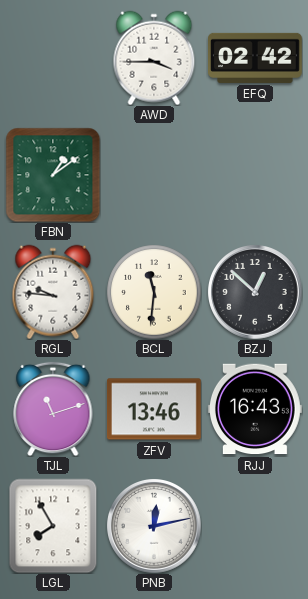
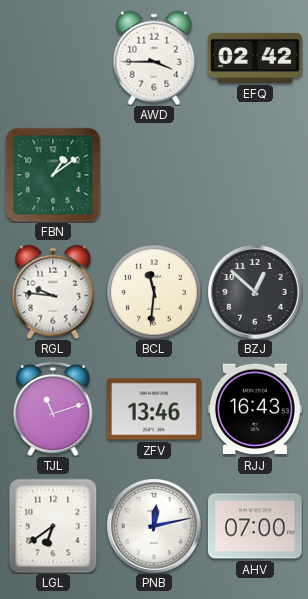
LGL: 7:55 -> 6:39 (53, 526)
AHV: none -> 07:00 (256, 526)
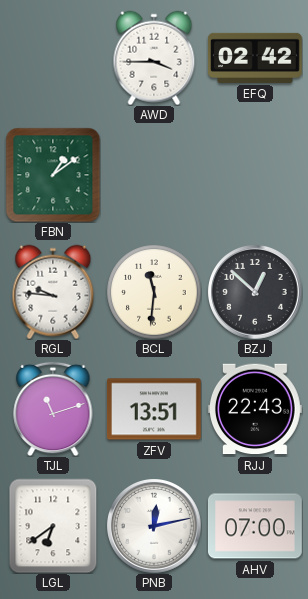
ZFV: 13:46 -> 13:51 (154, 409)
RJJ: 16:43 -> 22:43 (255, 409)
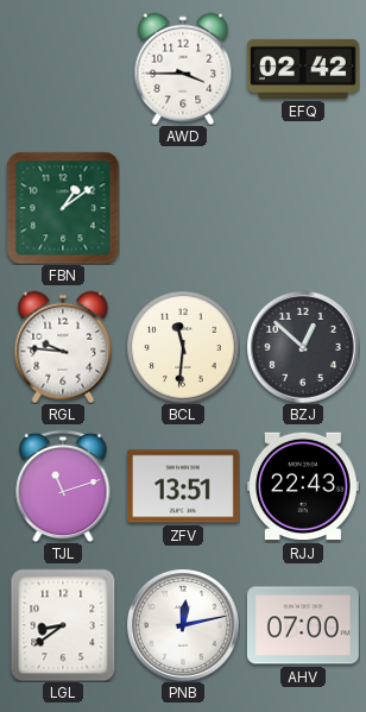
LGL: 6:39 -> 8:39 (63, 625)
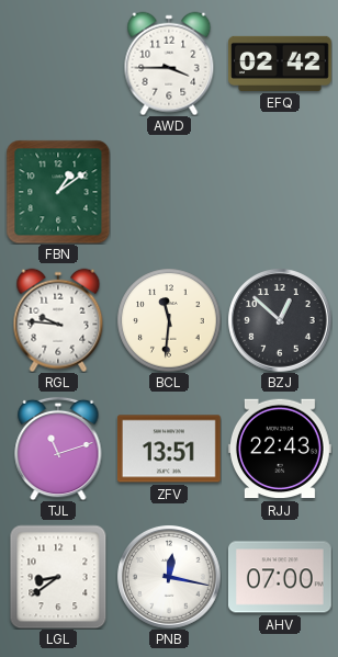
PNB: 12:13 -> 12:17 (169, 577)
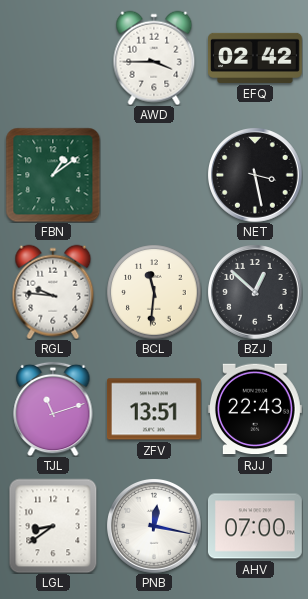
NET: none -> 3:28 (255, 175)
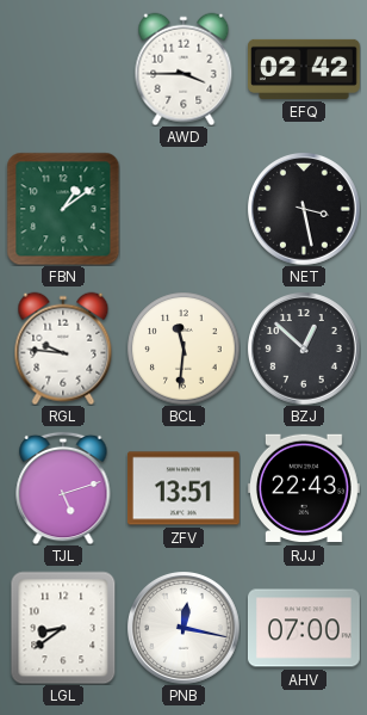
TJL: 11:12 -> 5:12 (63, 488)
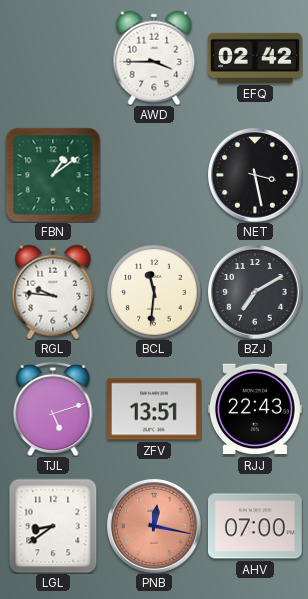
BZJ: 12:52 -> 7:10 (255, 292)
PNB dial: white -> salmon (154, 526)
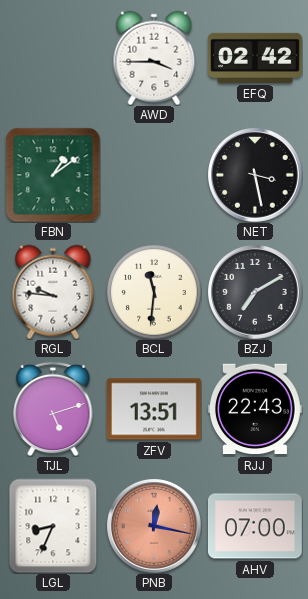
LGL: 8:39 -> 8:34 (53, 526)
